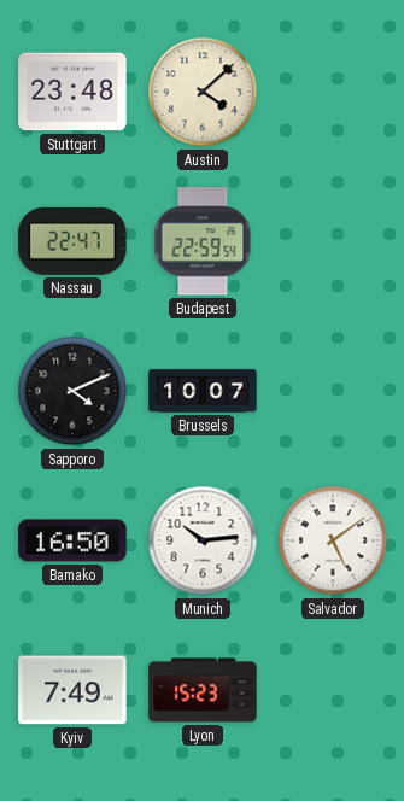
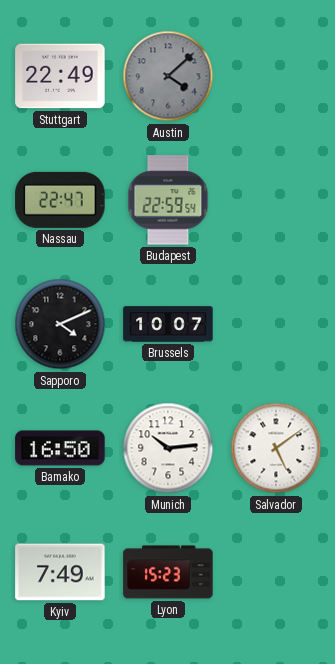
Stuttgart: 23:48 -> 22:49 (60, 76)
Austin dial: cream -> grey (168, 76)
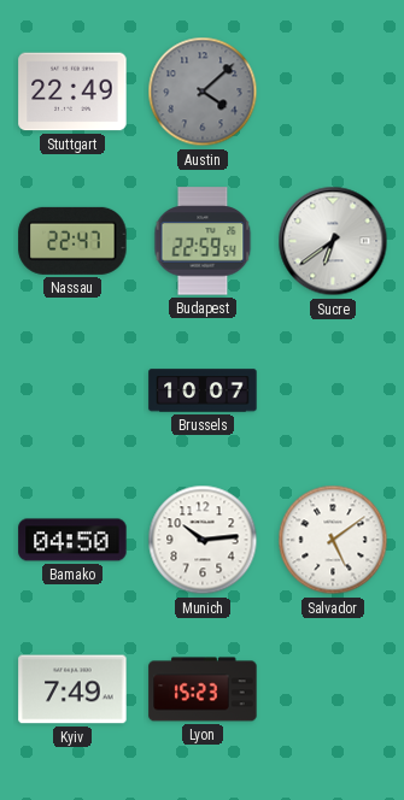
Sucre: none -> 6:39 (333, 241)
Sapporo: 4:11 -> none (60, 324)
Bamako: 16:50 -> 04:50 (72, 540)
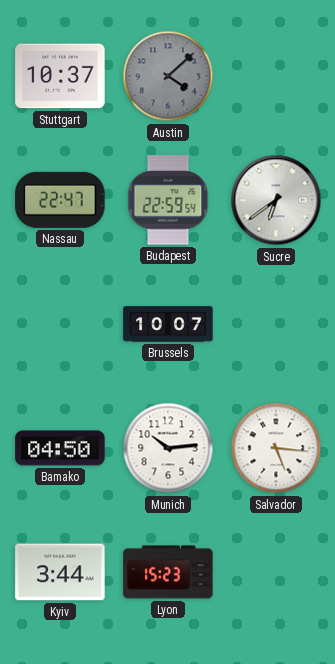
Stuttgart: 22:49 -> 10:37 (60, 76)
Salvador: 5:09 -> 5:16 (276, 448)
Kyiv: 7:49 -> 3:44 (60, 572)
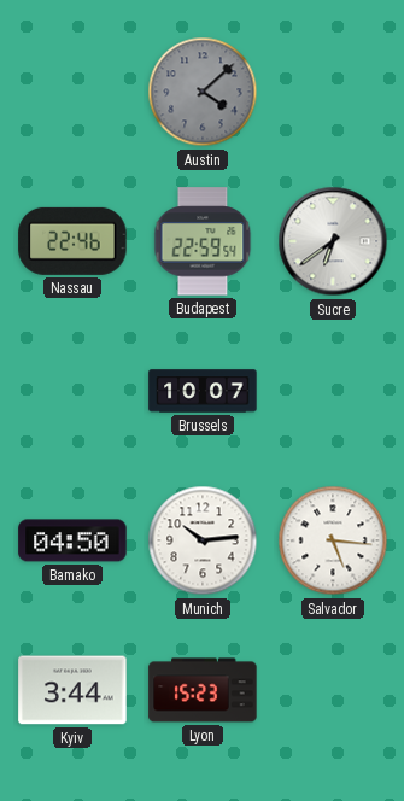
Stuttgart: 10:37 -> none (60, 76)
Nassau: 22:47 -> 22:46 (72, 241)
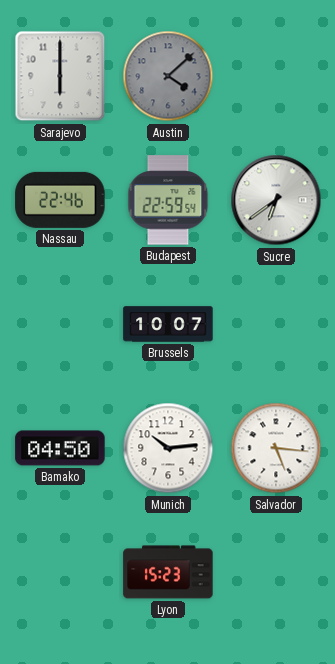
Sarajevo: none -> 6:00 (60, 76)
Kyiv: 3:44 -> none (72, 690)
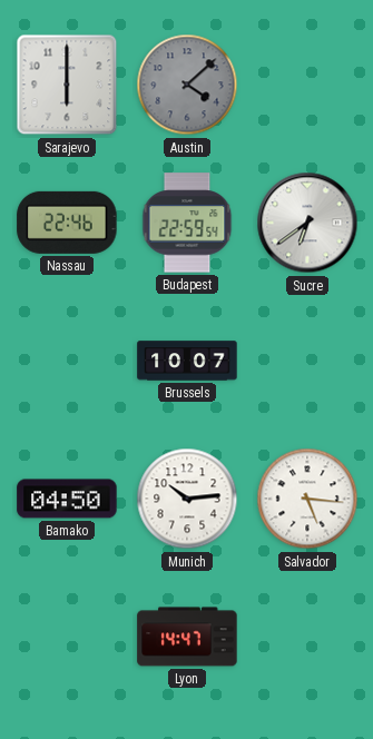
Lyon: 15:23 -> 14:47 (187, 637)
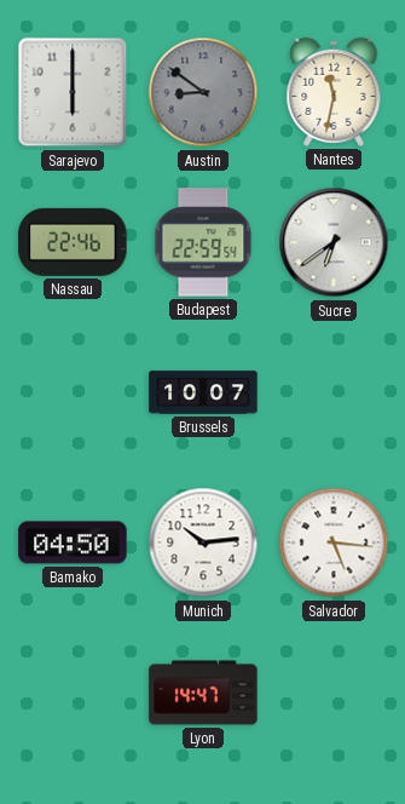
Austin: 4:08 -> 8:51 (203, 92)
Nantes: none -> 11:32 (334, 92)
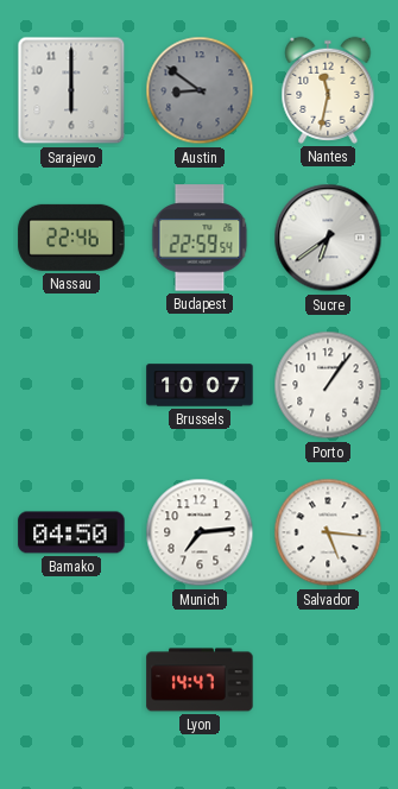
Porto: none -> 1:06 (328, 385)
Munich: 10:14 -> 7:14 (200, 532)
